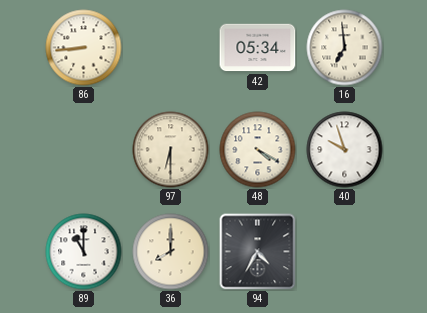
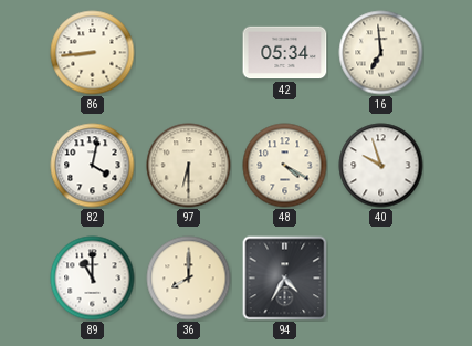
82: none -> 4:02 (93, 166)
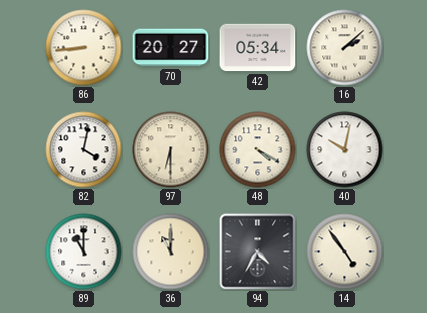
70: none -> 20:27 (171, 48)
16: 6:59 -> 2:08 (345, 48)
40: 9:57 -> 10:02 (345, 150)
36: 8:00 -> 11:00 (171, 252)
14: none -> 4:54 (345, 252)
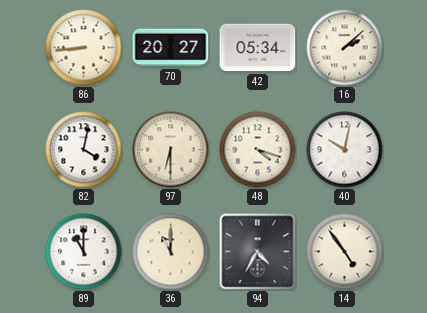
48: 4:20 -> 4:18 (258, 150)
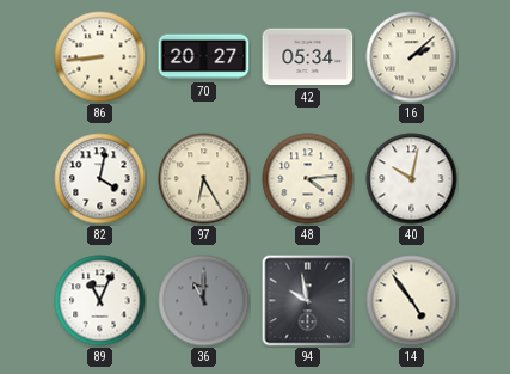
97: 6:30 -> 6:25 (204, 179)
48: 4:18 -> 4:14 (308, 179)
89: 11:00 -> 11:04 (100, 301)
36 dial: cream -> grey (204, 301)
94: 4:35 -> 9:58 (308, 301)
